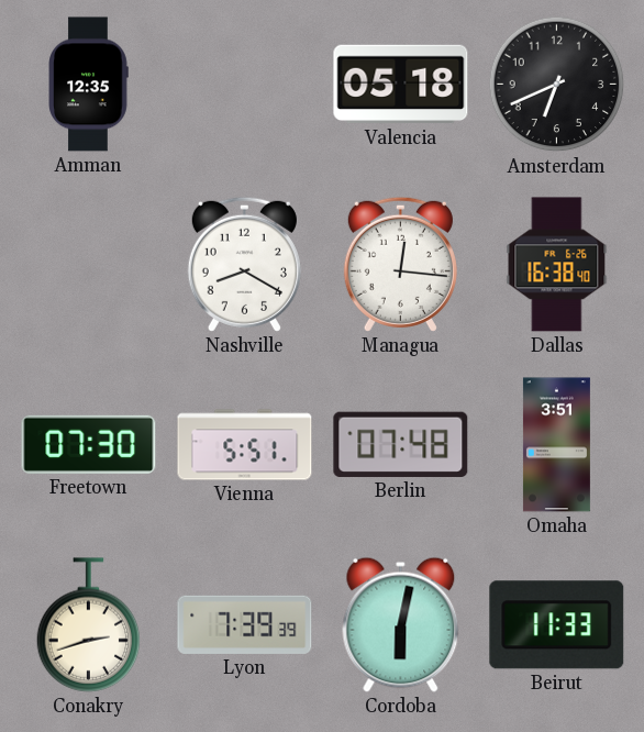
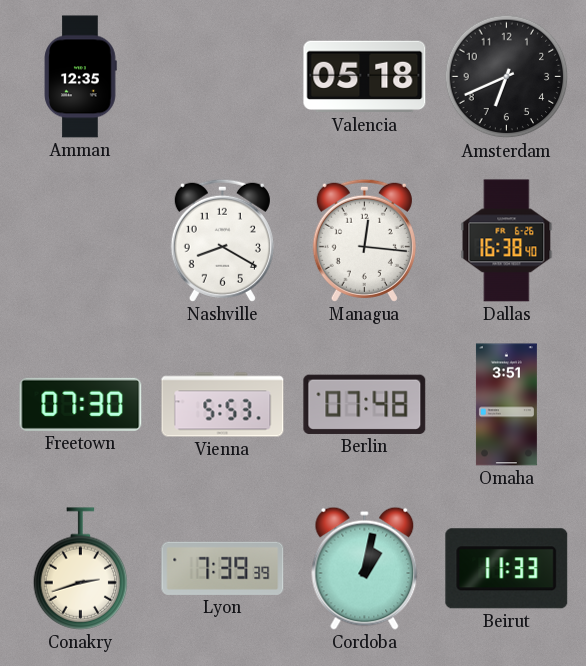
Vienna: 5:51 -> 5:53 (223, 405)
Cordoba: 6:02 -> 1:02 (365, 568)
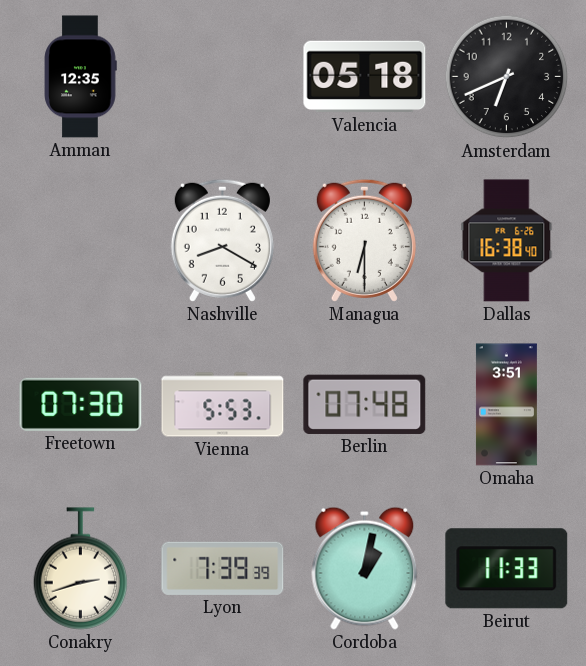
Managua: 12:16 -> 6:30 (364, 240)
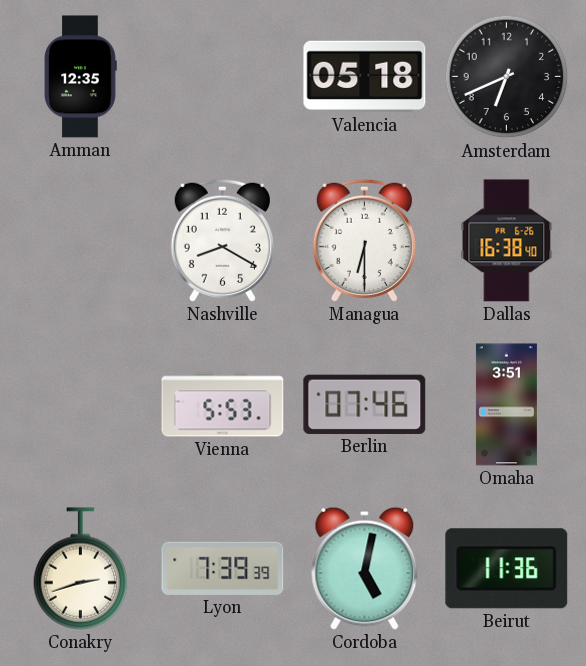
Freetown: 07:30 -> none (81, 404)
Berlin: 07:48 -> 07:46 (365, 404)
Cordoba: 1:02 -> 5:02 (365, 568)
Beirut: 11:33 -> 11:36 (507, 569)
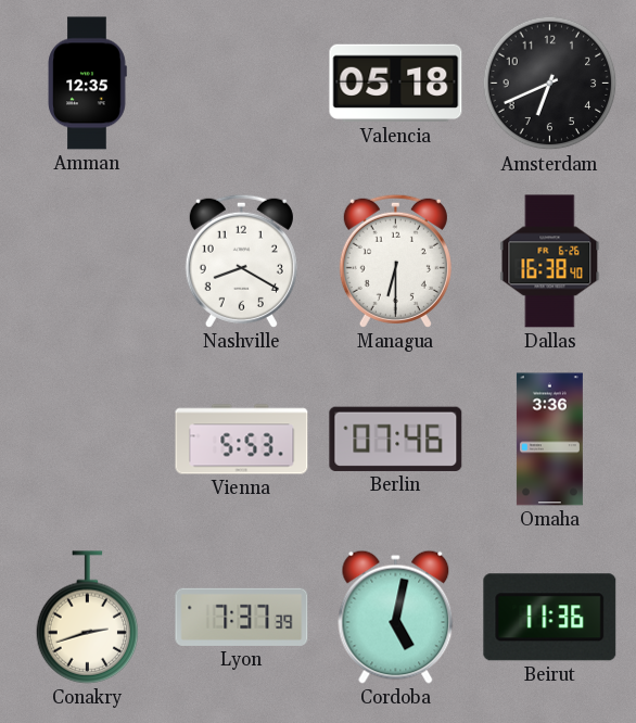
Omaha: 3:51 -> 3:36 (549, 440)
Lyon: 7:39 -> 7:37 (242, 617)
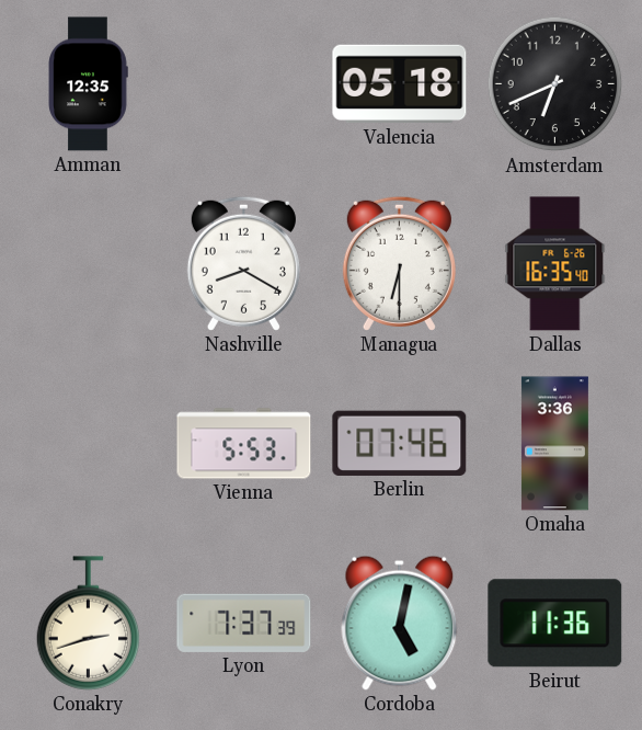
Dallas: 16:38 -> 16:35 (555, 264)
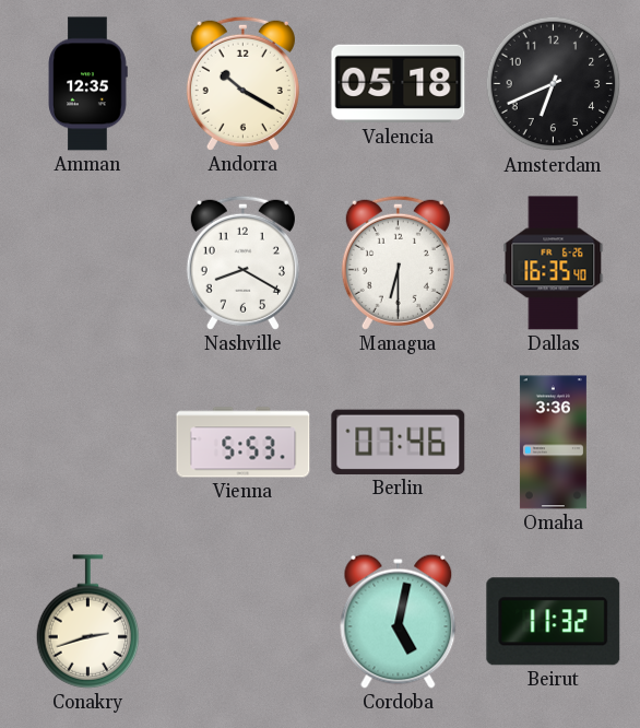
Andorra: none -> 10:20 (242, 83)
Lyon: 7:37 -> none (244, 623)
Beirut: 11:36 -> 11:32 (554, 622)
